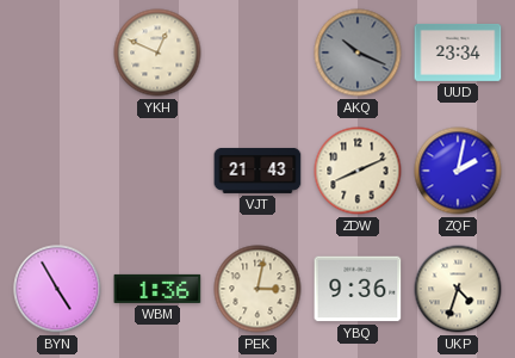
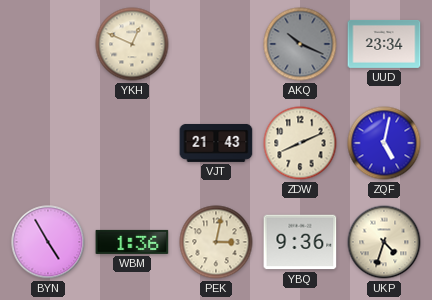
ZQF: 2:02 -> 5:02 (384, 143)
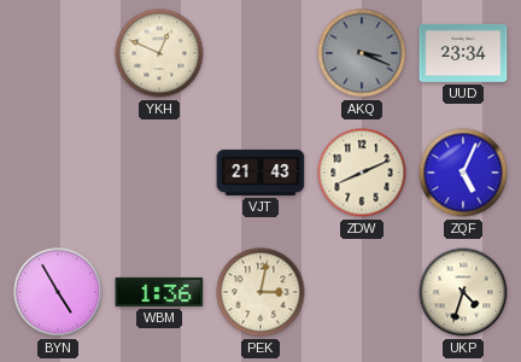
AKQ: 10:19 -> 3:19 (362, 53)
ZQF: 5:02 -> 5:04 (463, 173)
YBQ: 9:36 -> none (300, 242)
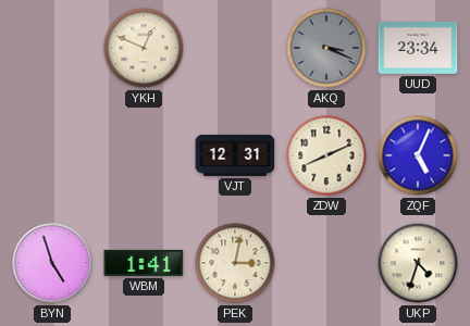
VJT: 21:43 -> 12:31 (235, 155)
BYN: 4:55 -> 4:57 (52, 263)
WBM: 1:36 -> 1:41 (144, 263)
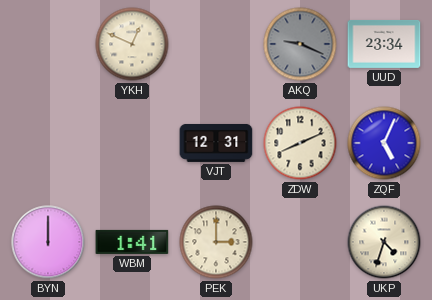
AKQ: 3:19 -> 9:19 (300, 44)
BYN: 4:57 -> 12:00 (48, 242)
PEK: 3:02 -> 3:00 (216, 242)
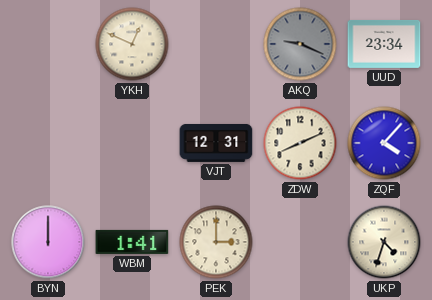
ZQF: 5:04 -> 4:07 (384, 143)
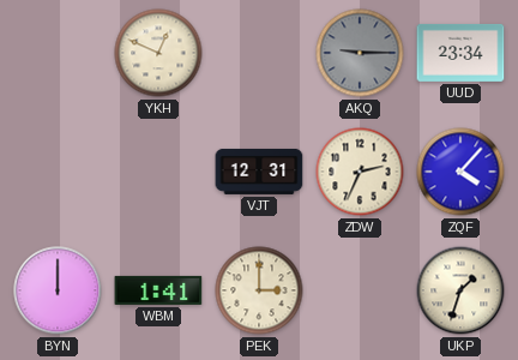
AKQ: 9:19 -> 9:15 (360, 53)
ZDW: 8:11 -> 2:34 (360, 172)
UKP: 4:33 -> 1:33 (460, 290)
